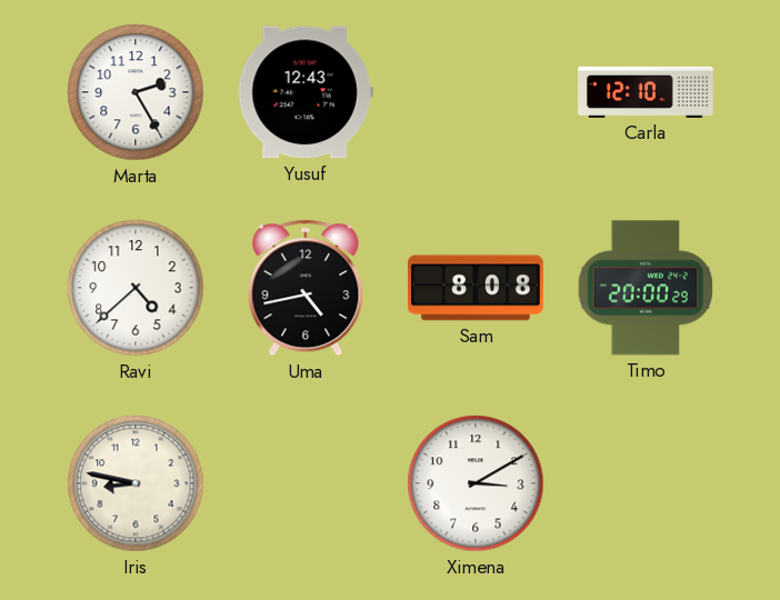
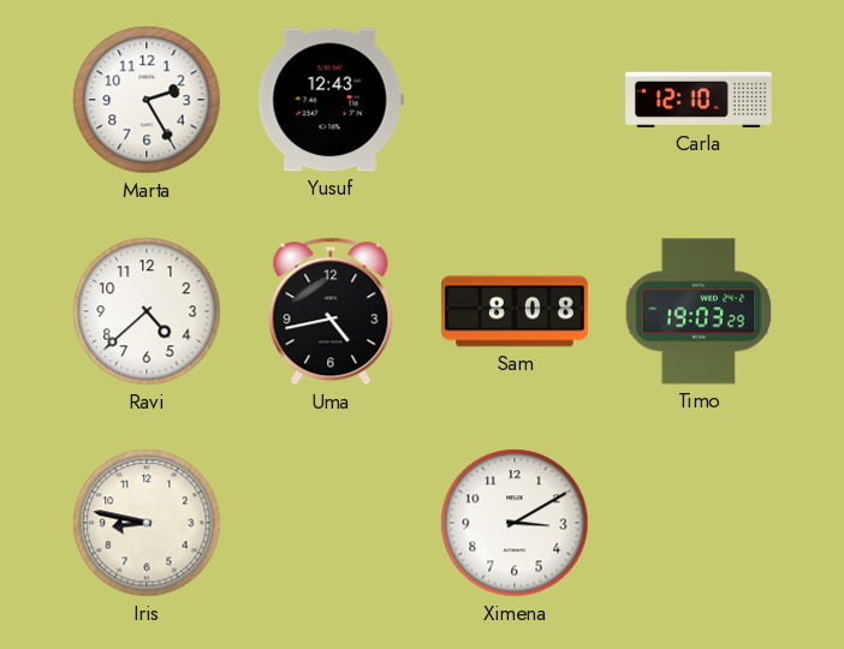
Timo: 20:00 -> 19:03 (699, 311)
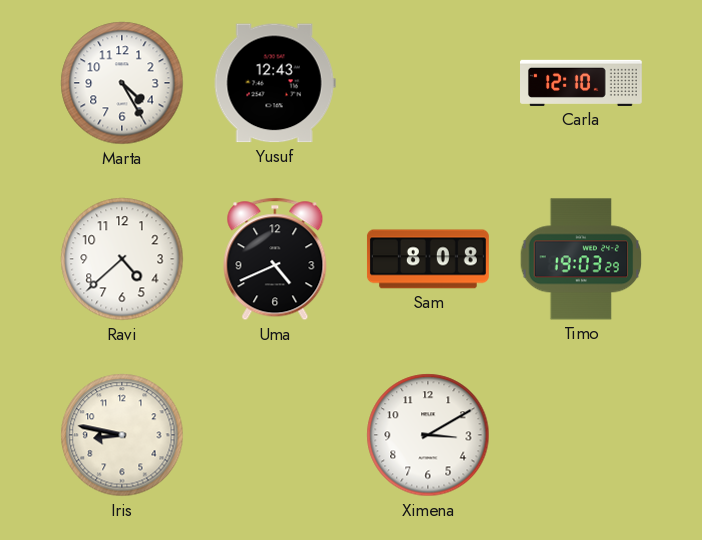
Marta: 2:25 -> 4:25 (122, 83)
Uma: 4:43 -> 4:41 (275, 259)
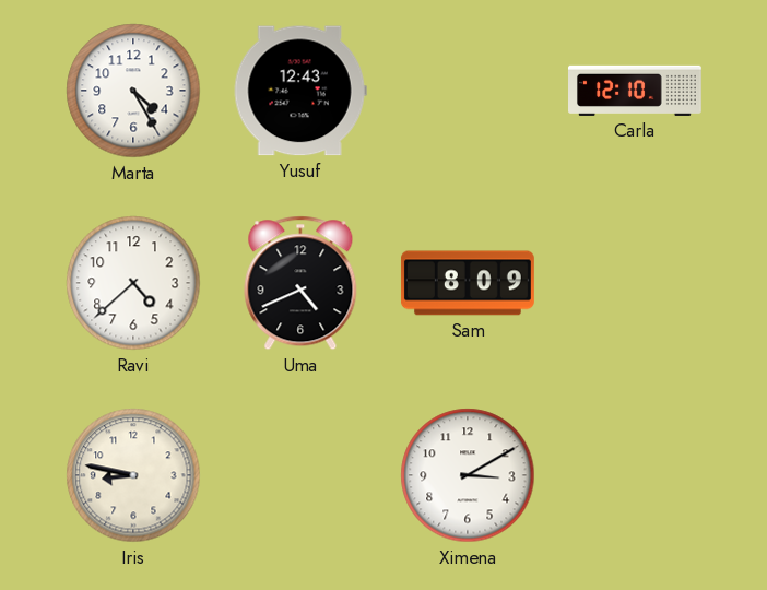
Sam: 8:08 -> 8:09 (468, 283)
Timo: 19:03 -> none (581, 259)
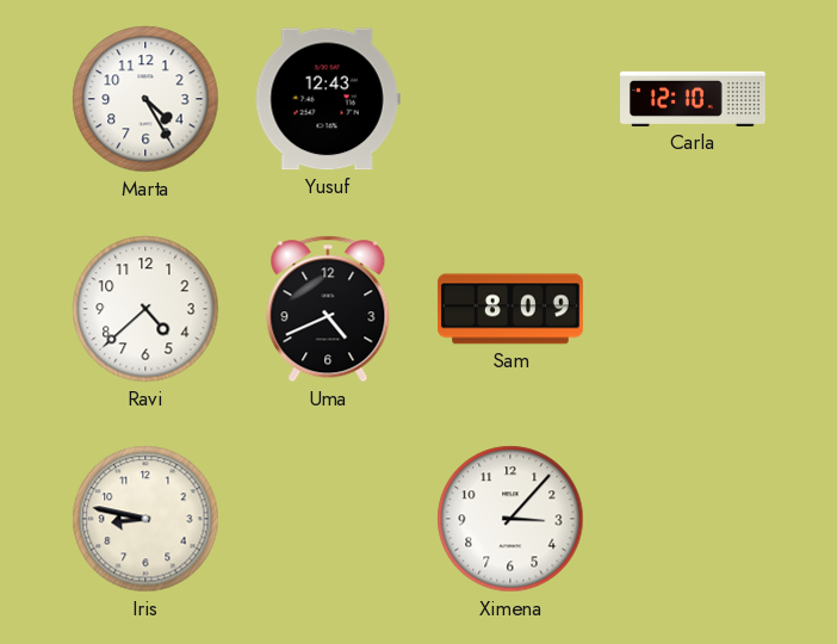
Ximena: 3:10 -> 3:07 (510, 519)
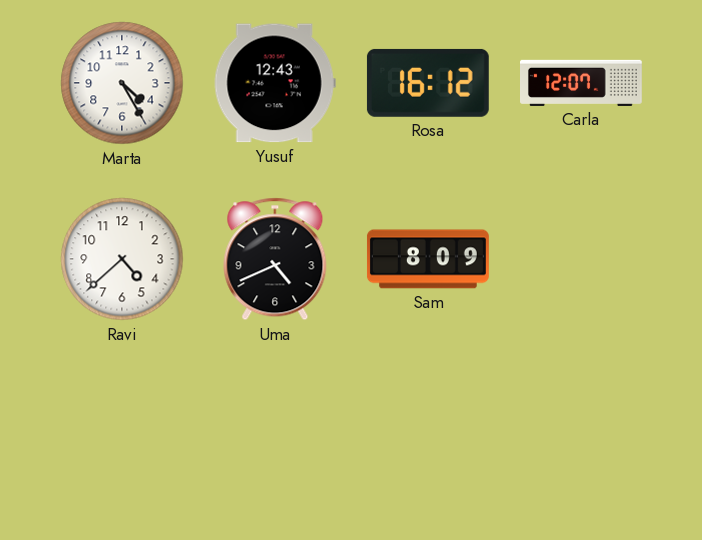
Rosa: none -> 16:12 (428, 83)
Carla: 12:10 -> 12:07 (582, 83)
Iris: 8:47 -> none (145, 519)
Ximena: 3:07 -> none (510, 519)
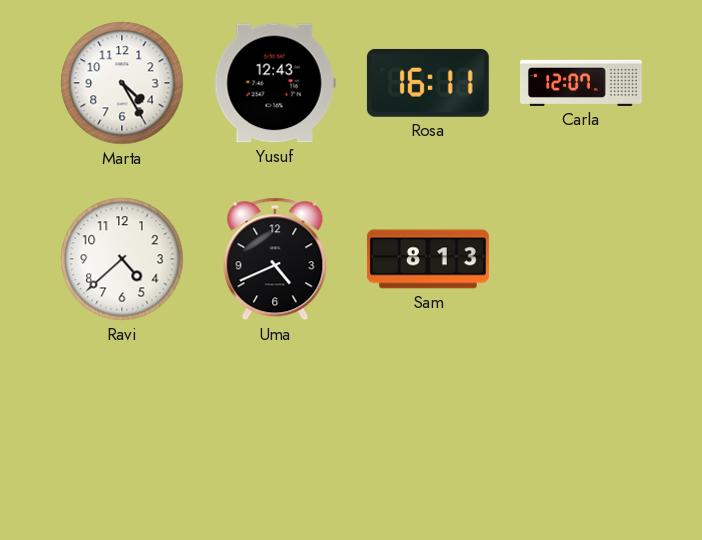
Rosa: 16:12 -> 16:11 (428, 83)
Sam: 8:09 -> 8:13 (428, 259)
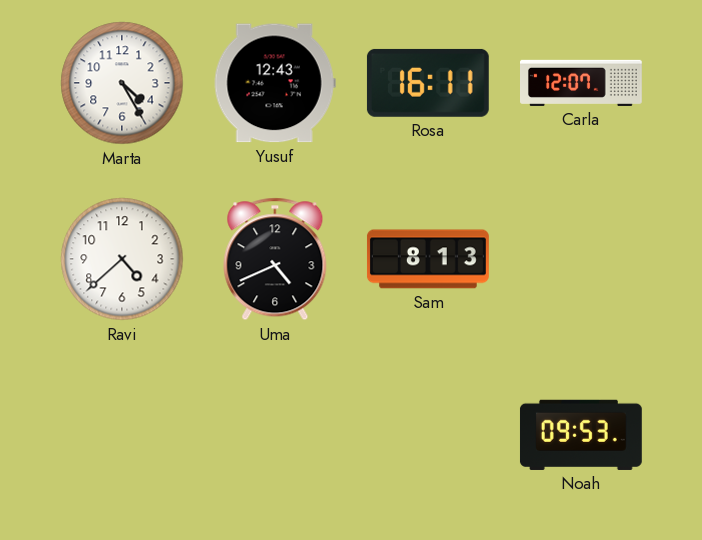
Noah: none -> 09:53 (581, 435)
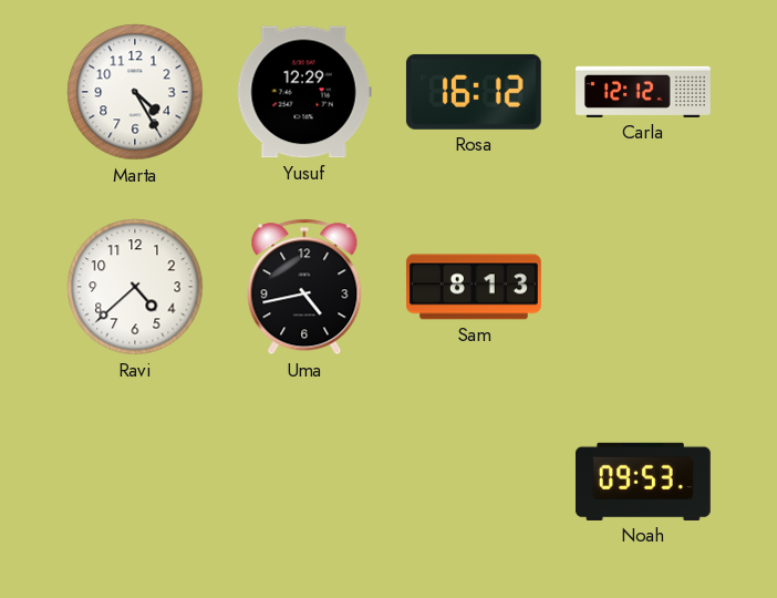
Yusuf: 12:43 -> 12:29 (304, 92)
Rosa: 16:11 -> 16:12 (474, 92)
Carla: 12:07 -> 12:12 (644, 92)
Uma: 4:41 -> 4:43 (304, 287)
